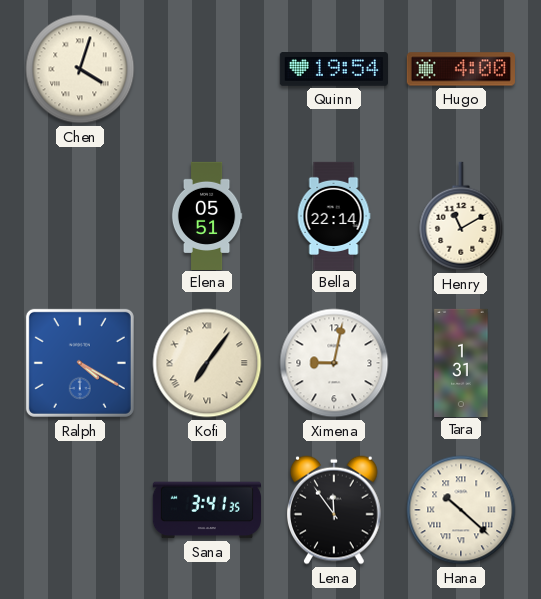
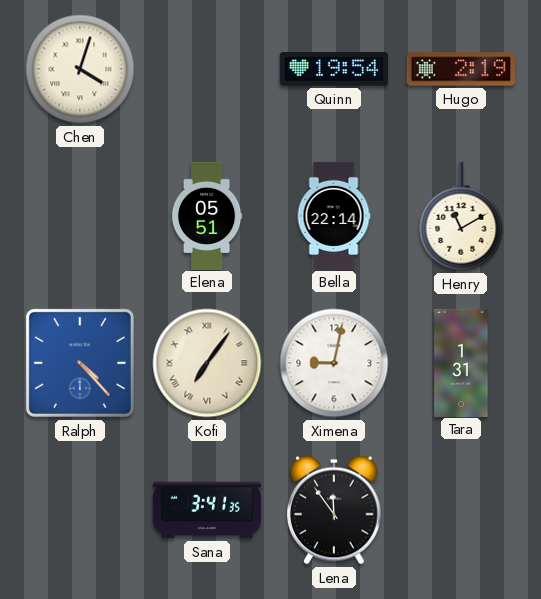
Hugo: 4:00 -> 2:19 (461, 69)
Ralph: 4:20 -> 4:23 (80, 363)
Hana: 10:22 -> none (461, 510)
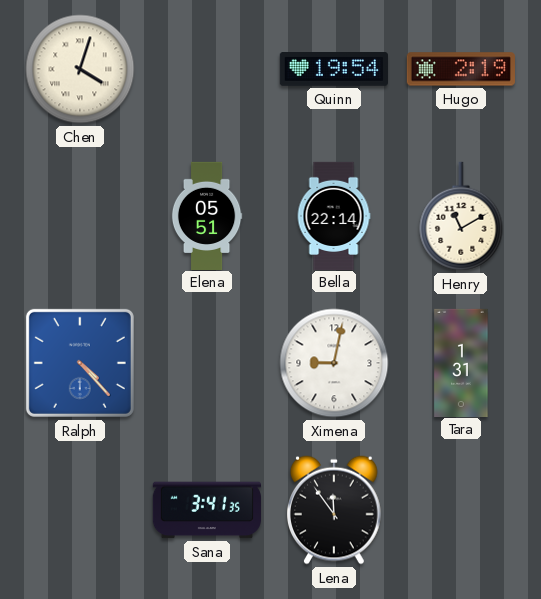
Kofi: 7:06 -> none (207, 363)
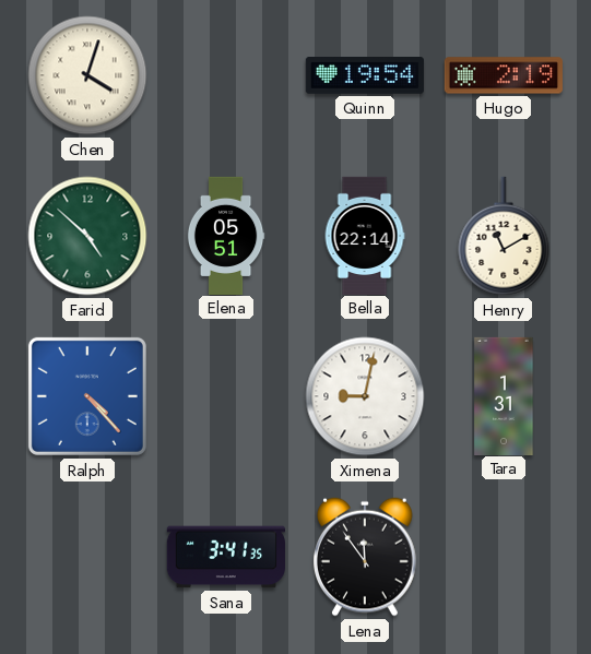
Farid: none -> 4:52 (87, 236)
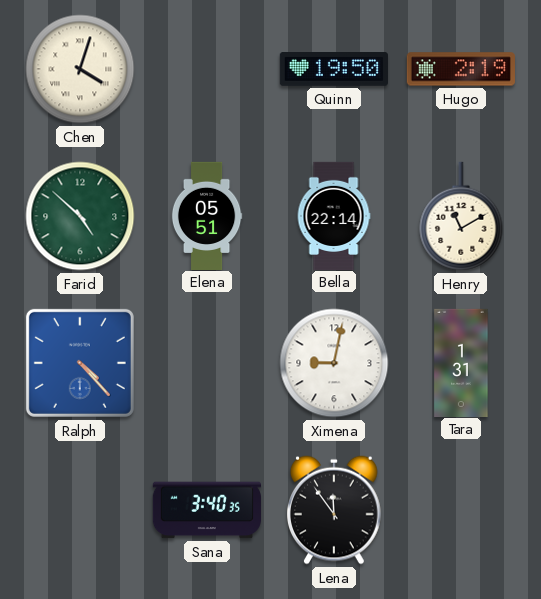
Quinn: 19:54 -> 19:50 (334, 70)
Sana: 3:41 -> 3:40 (207, 510)
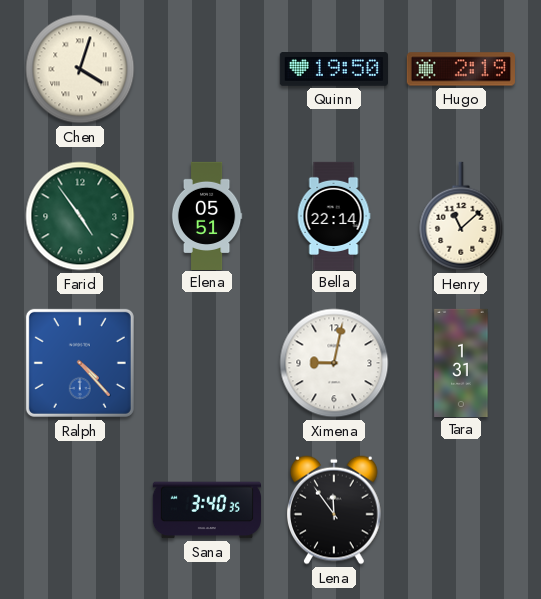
Farid: 4:52 -> 4:54 (80, 216)
Henry: 11:10 -> 11:08 (461, 216)
